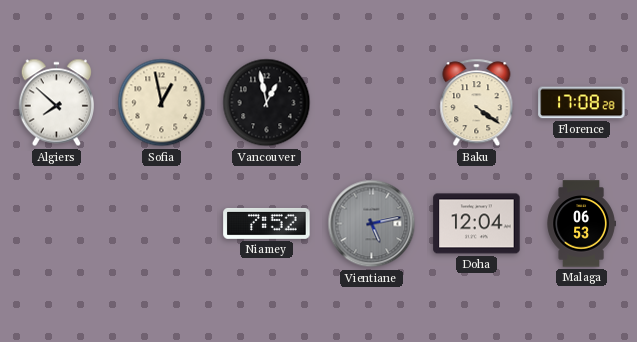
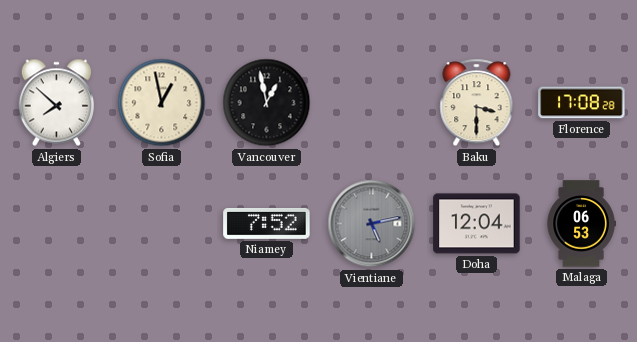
Baku: 4:21 -> 3:30 (477, 103)
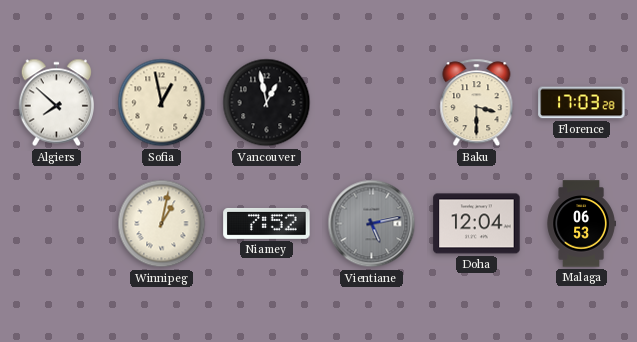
Florence: 17:08 -> 17:03 (582, 103)
Winnipeg: none -> 1:02 (162, 224)
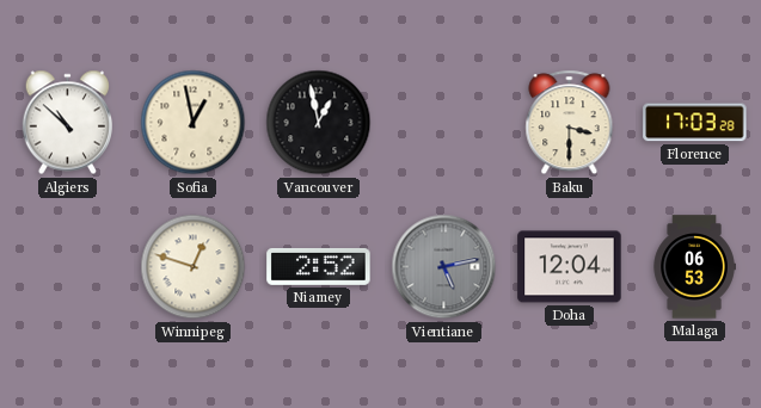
Algiers: 7:52 -> 10:52 (67, 123)
Winnipeg: 1:02 -> 12:48 (194, 267)
Niamey: 7:52 -> 2:52 (319, 266)
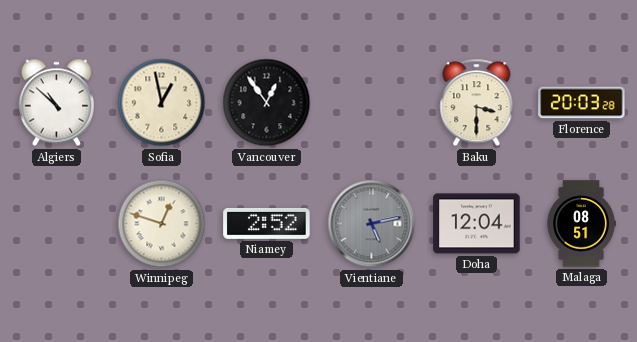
Vancouver: 12:58 -> 12:54 (267, 103)
Florence: 17:03 -> 20:03 (582, 103)
Malaga: 06:53 -> 08:51 (581, 224)
